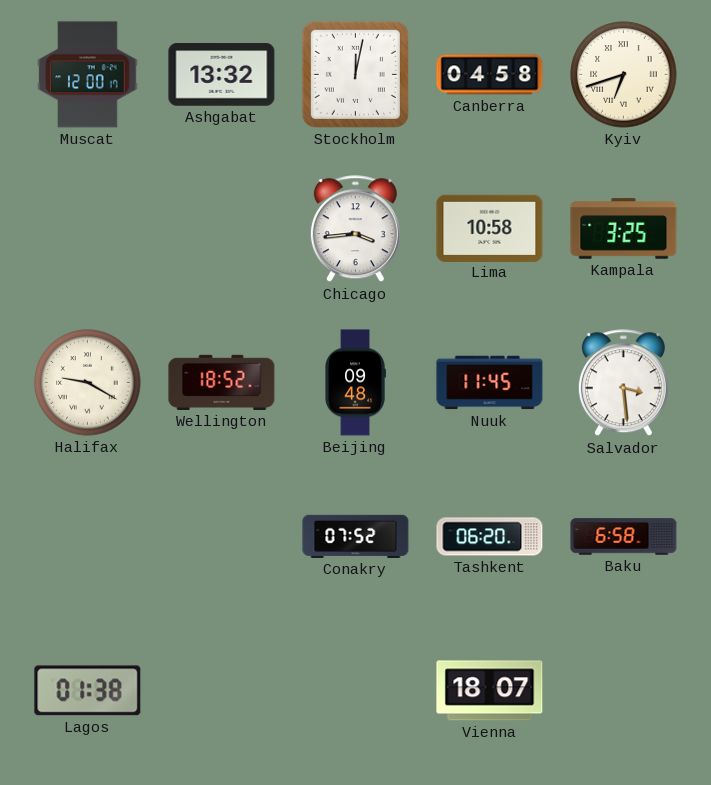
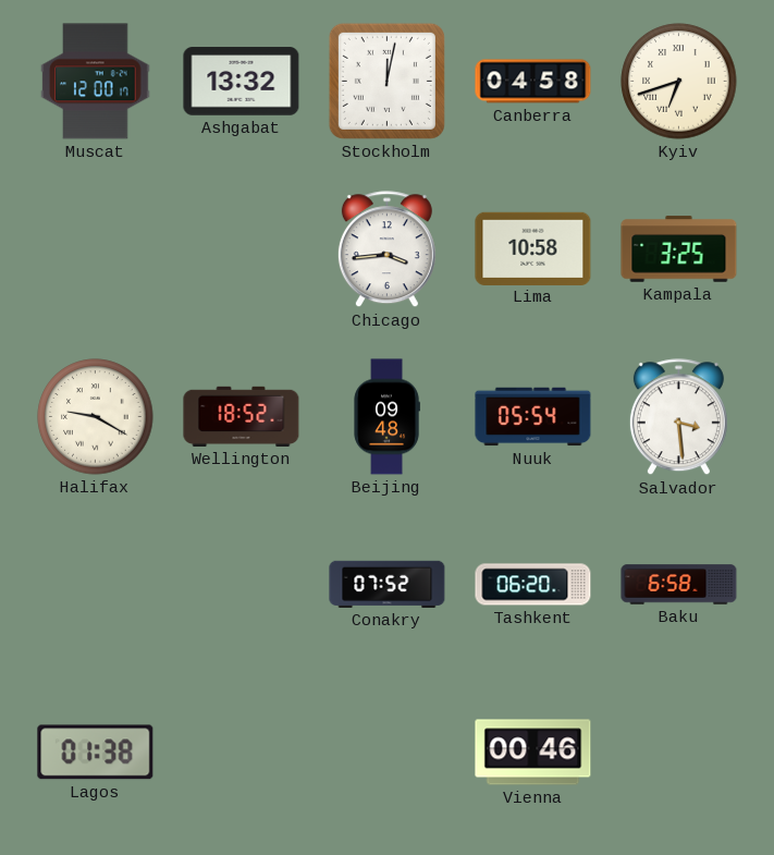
Nuuk: 11:45 -> 05:54 (533, 417)
Vienna: 18:07 -> 00:46 (533, 753)
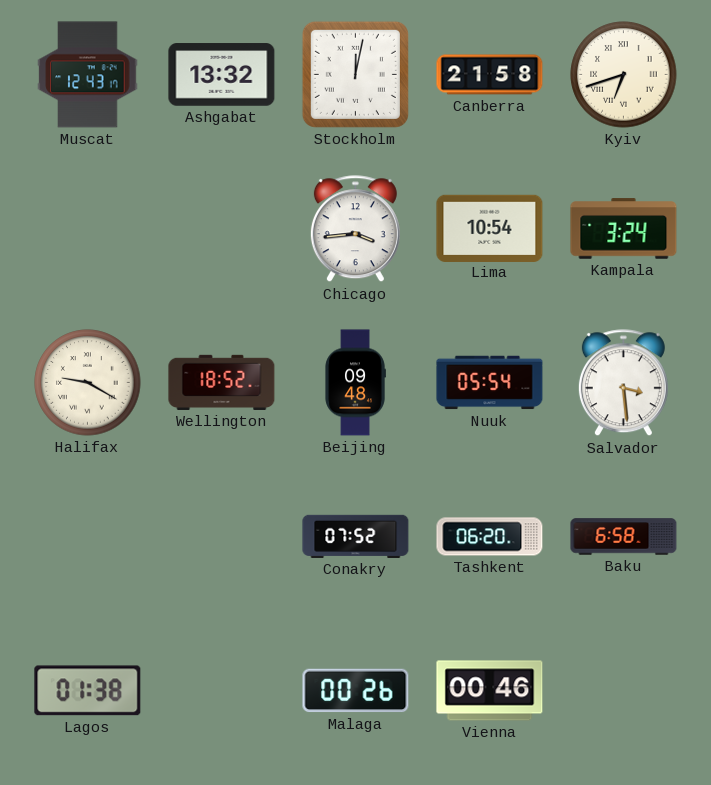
Muscat: 12:00 -> 12:43 (88, 75)
Canberra: 04:58 -> 21:58 (490, 75)
Lima: 10:58 -> 10:54 (490, 228)
Kampala: 3:25 -> 3:24 (624, 229)
Malaga: none -> 00:26 (356, 691)
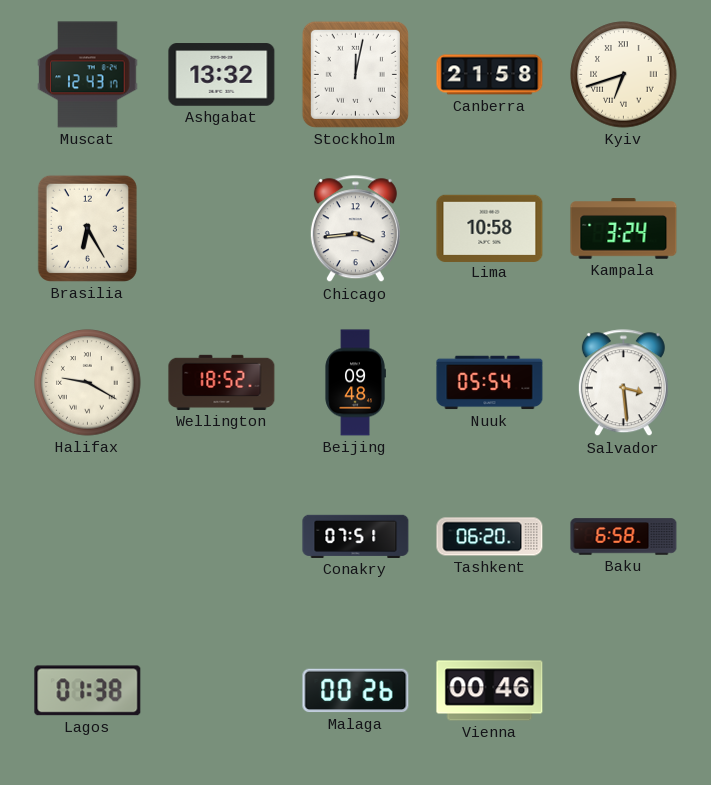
Brasilia: none -> 6:25 (87, 228)
Lima: 10:54 -> 10:58 (490, 228)
Conakry: 07:52 -> 07:51 (356, 536)
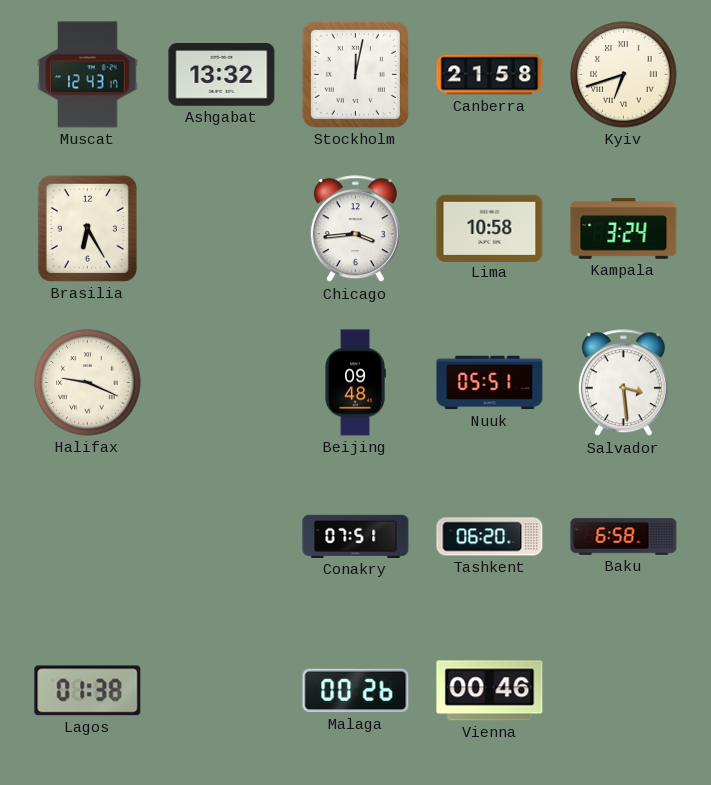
Halifax: 9:20 -> 9:19 (88, 383)
Wellington: 18:52 -> none (222, 382)
Nuuk: 05:54 -> 05:51 (490, 383)
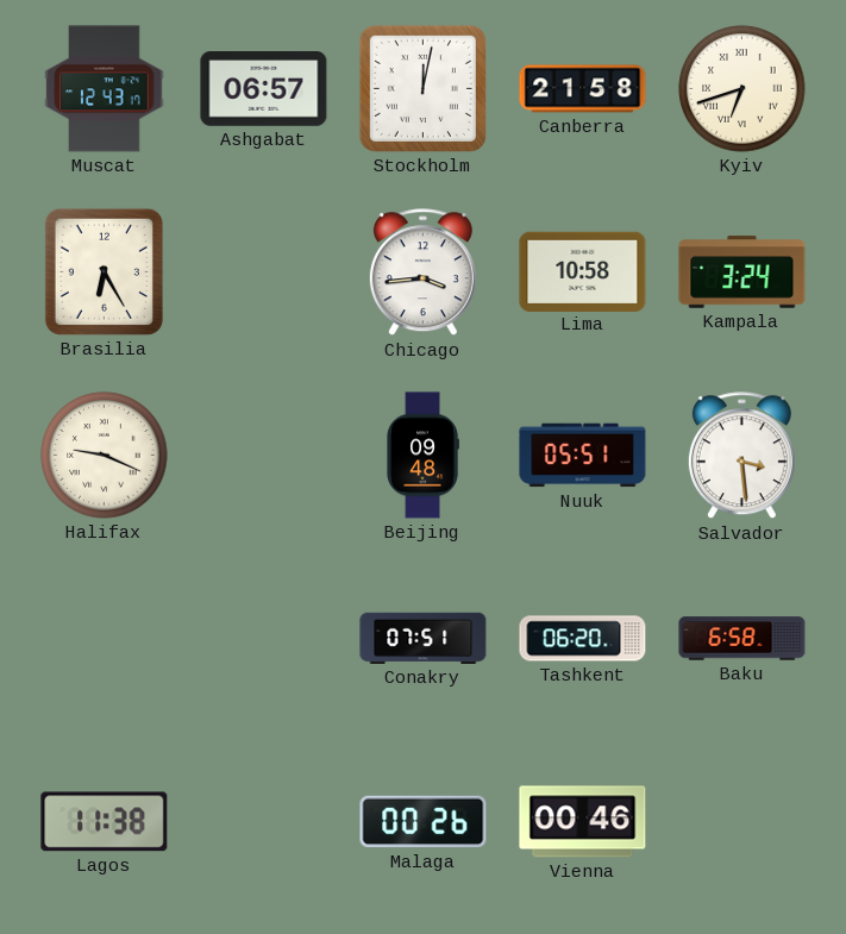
Ashgabat: 13:32 -> 06:57 (264, 89)
Lagos: 01:38 -> 11:38 (105, 822)
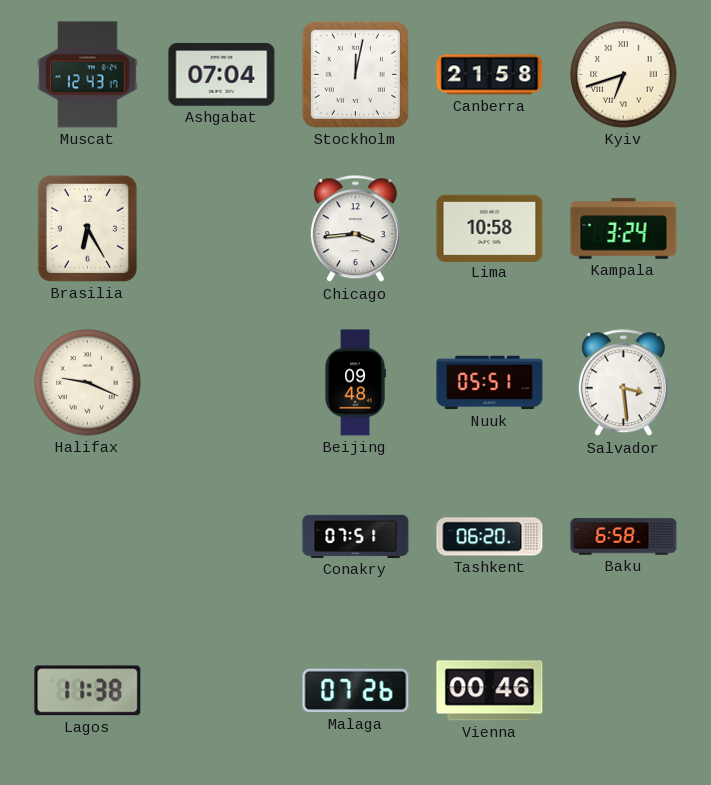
Ashgabat: 06:57 -> 07:04 (222, 75)
Malaga: 00:26 -> 07:26 (356, 691)
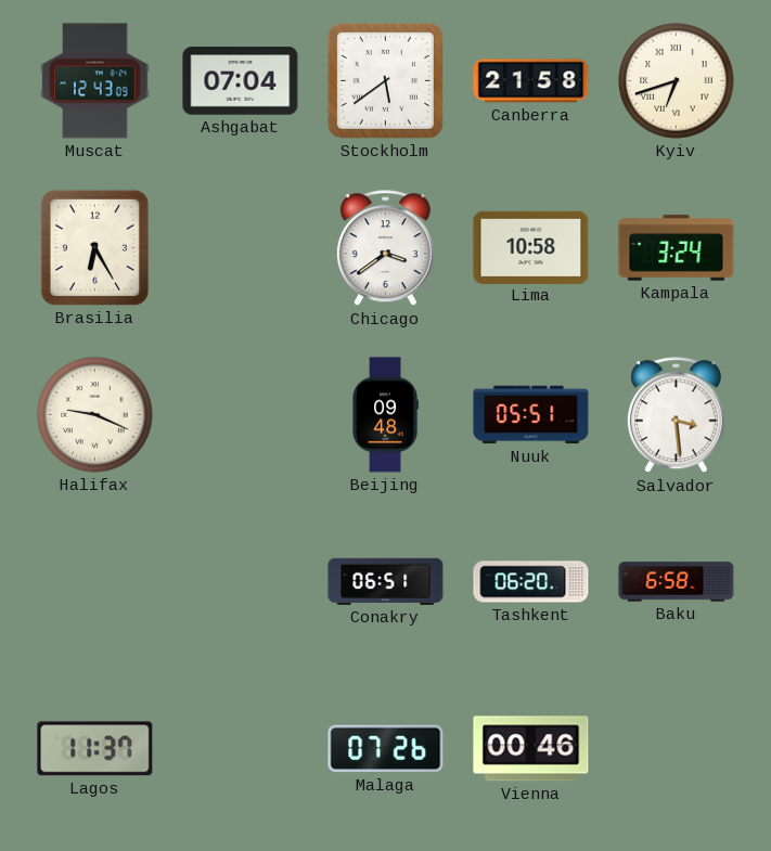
Muscat: 12:43:17 -> 12:43:09 (95, 81)
Stockholm: 12:02 -> 5:39 (385, 80)
Chicago: 3:44 -> 3:39 (385, 248)
Conakry: 07:51 -> 06:51 (386, 581)
Lagos: 11:38 -> 11:37 (95, 749)
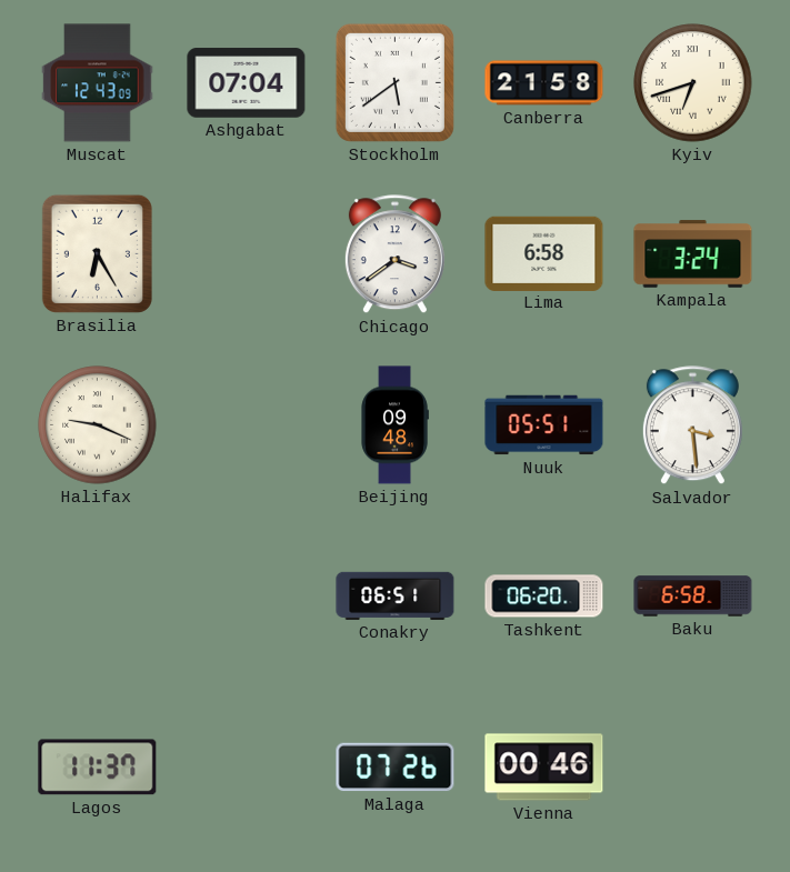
Lima: 10:58 -> 6:58 (544, 253)
